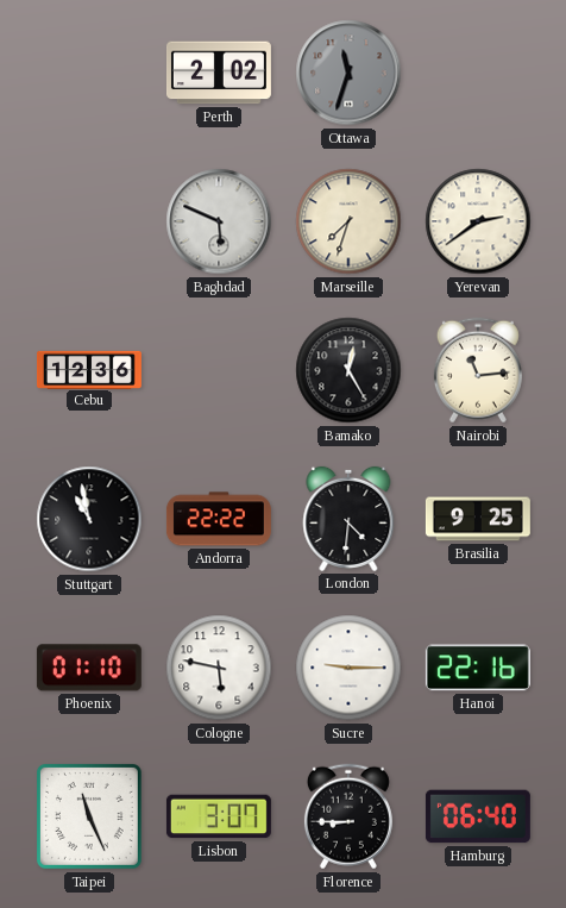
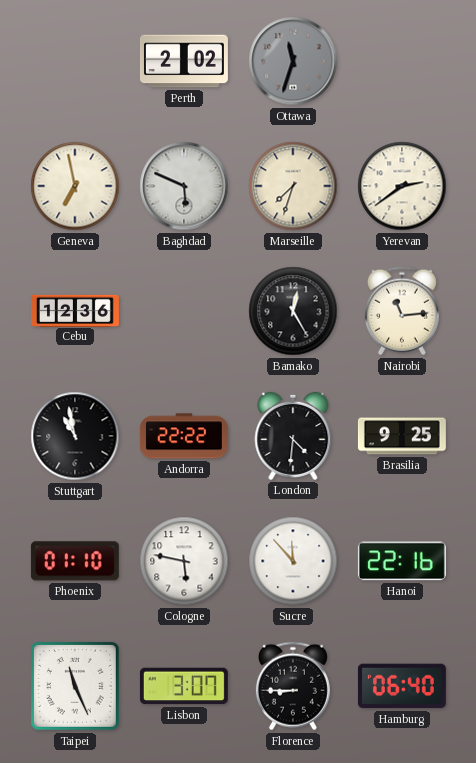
Geneva: none -> 6:58 (75, 186)
Sucre: 9:15 -> 11:53 (293, 561)
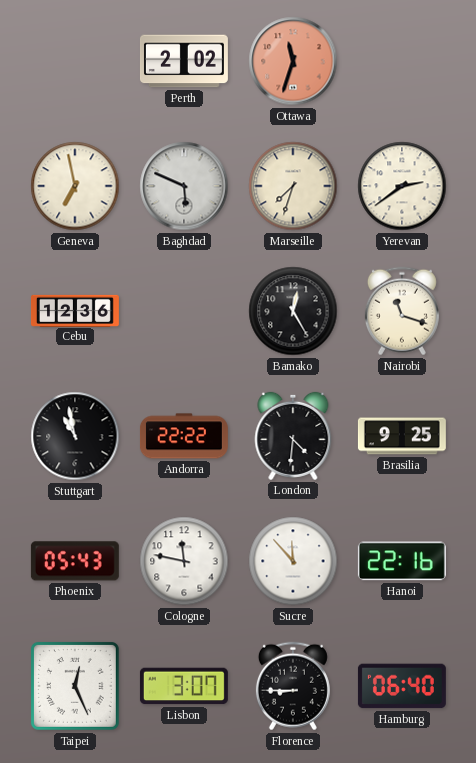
Ottawa dial: grey -> salmon (293, 61)
Nairobi: 11:14 -> 11:18 (402, 311)
Phoenix: 01:10 -> 05:43 (75, 561)
Cologne: 5:47 -> 11:47 (184, 561)
Taipei: 11:26 -> 12:26 (75, 686)
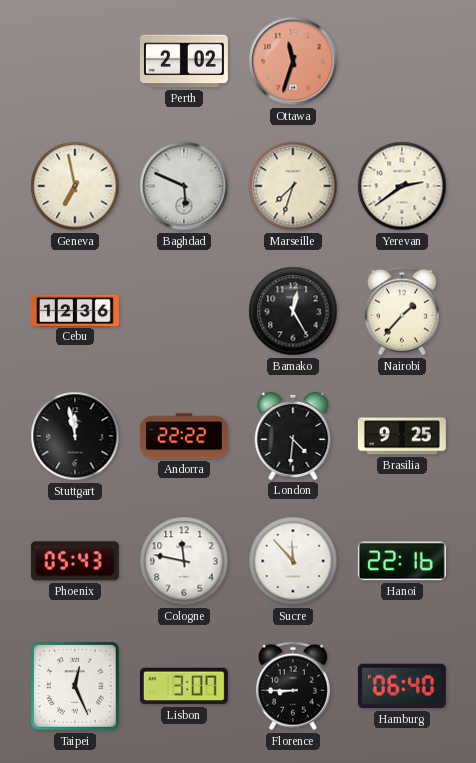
Nairobi: 11:18 -> 1:37 (402, 311)
Stuttgart: 10:58 -> 11:58 (75, 436)
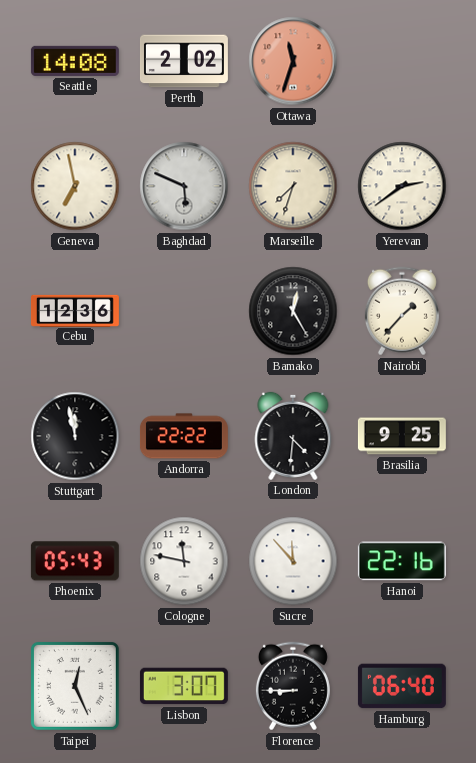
Seattle: none -> 14:08 (75, 61)
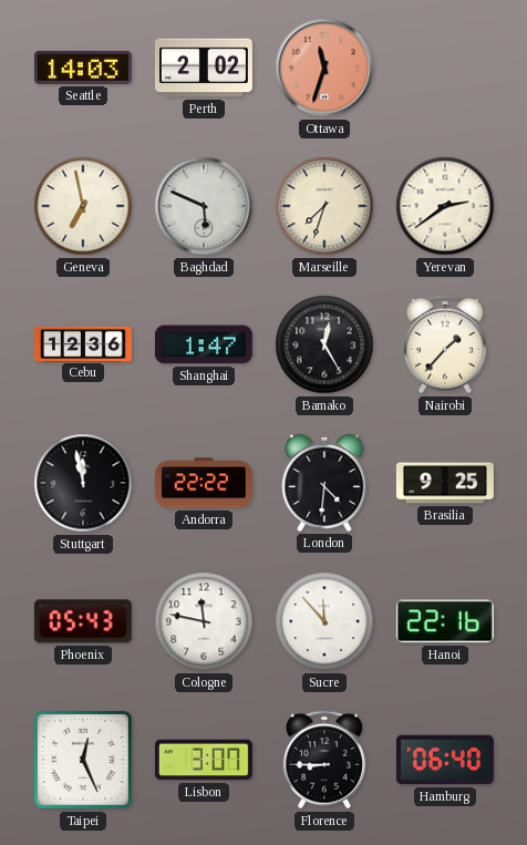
Seattle: 14:08 -> 14:03 (83, 68)
Shanghai: none -> 1:47 (204, 344)
